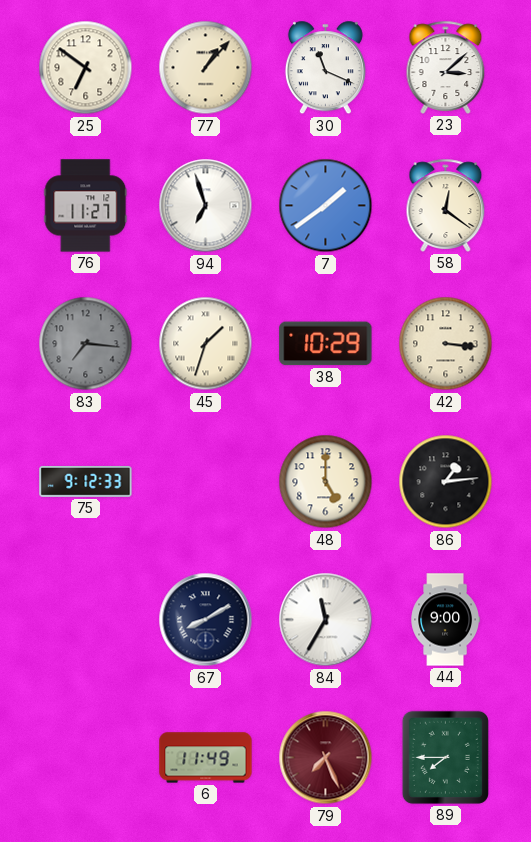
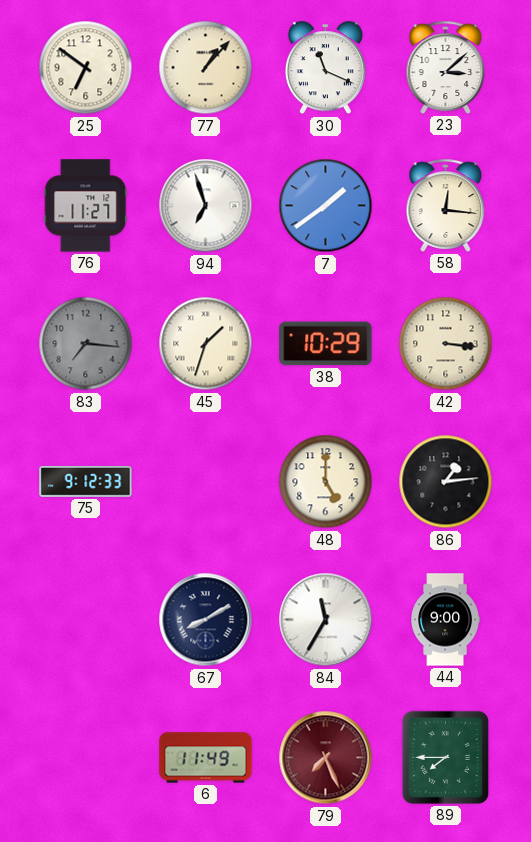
58: 12:21 -> 12:16 (446, 205)
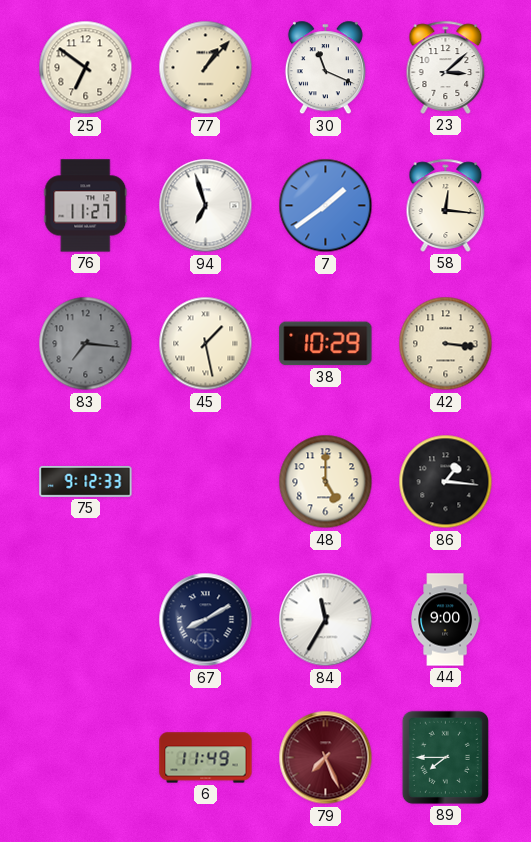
45: 1:33 -> 1:28 (206, 344)
86: 1:14 -> 1:16 (446, 482)
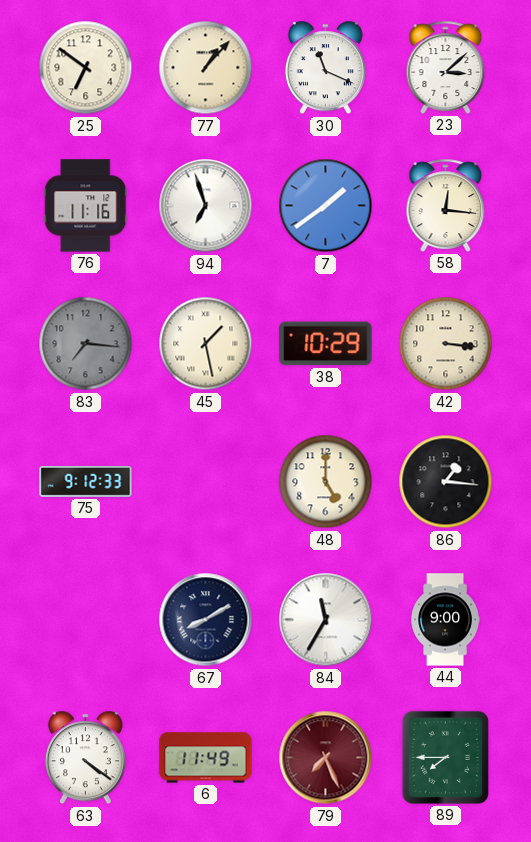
76: 11:27 -> 11:16 (86, 206)
63: none -> 4:21 (85, 758)
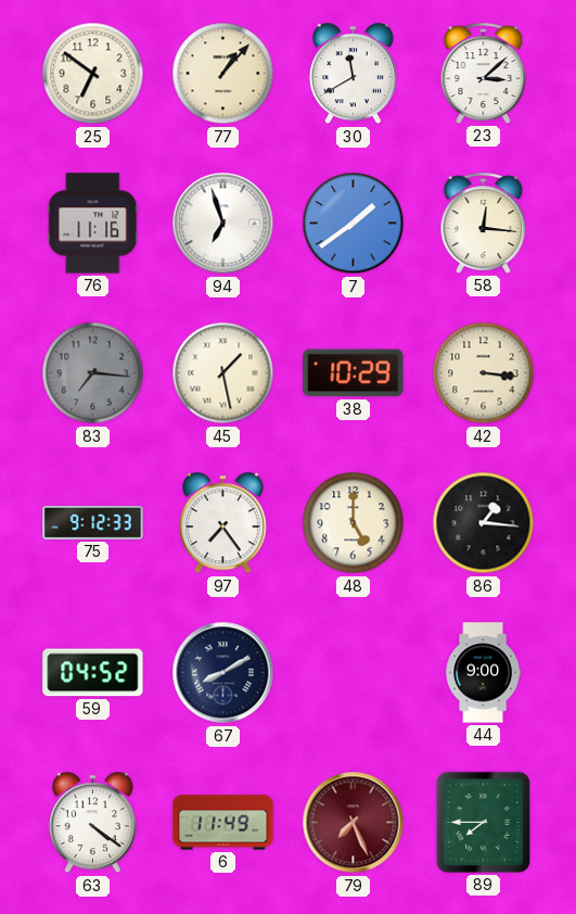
30: 11:19 -> 11:40 (353, 74)
97: none -> 7:24 (222, 523)
59: none -> 04:52 (93, 673)
84: 11:35 -> none (326, 620)
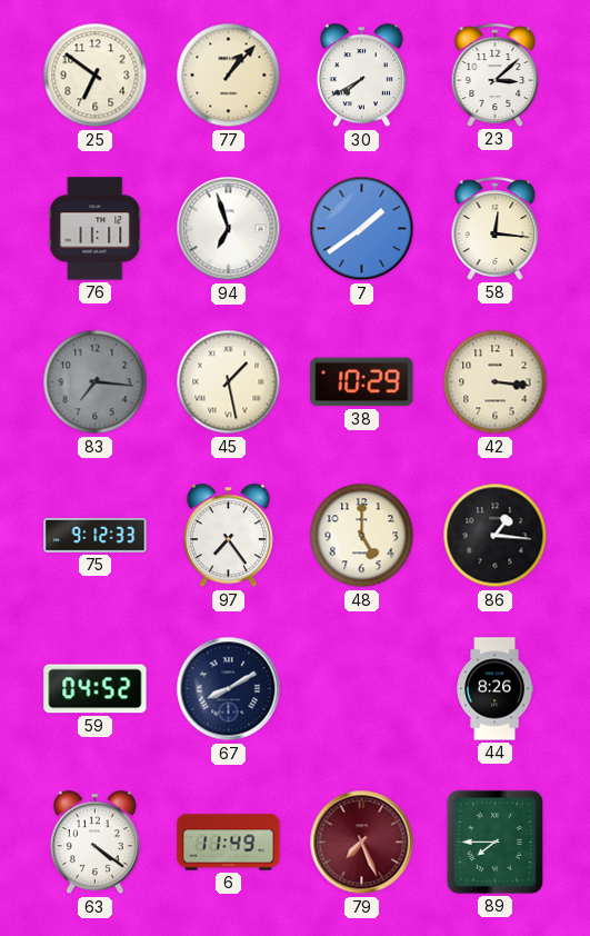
30: 11:40 -> 7:40 (361, 76)
76: 11:16 -> 11:11 (96, 229)
44: 9:00 -> 8:26 (494, 689)
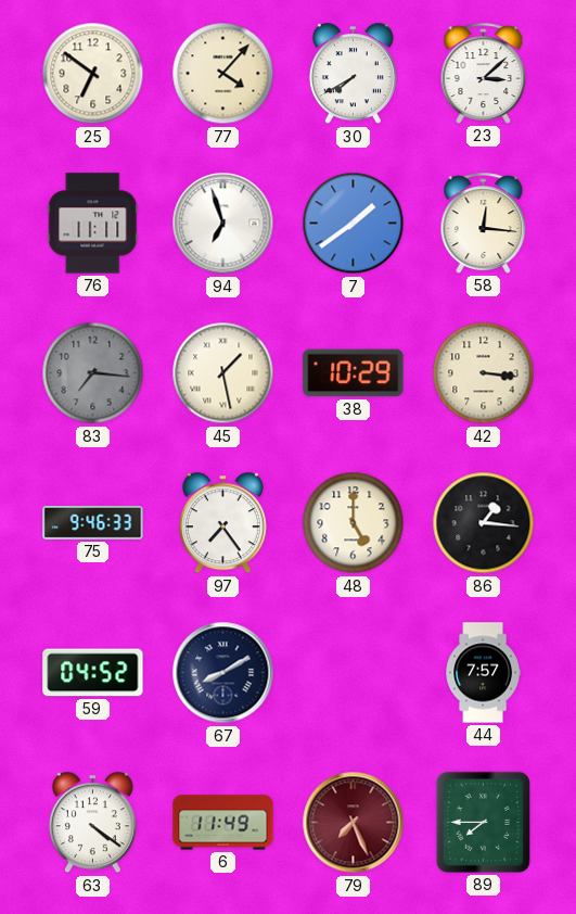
77: 1:07 -> 4:07 (223, 74)
75: 9:12 -> 9:46 (93, 522)
44: 8:26 -> 7:57 (483, 673)
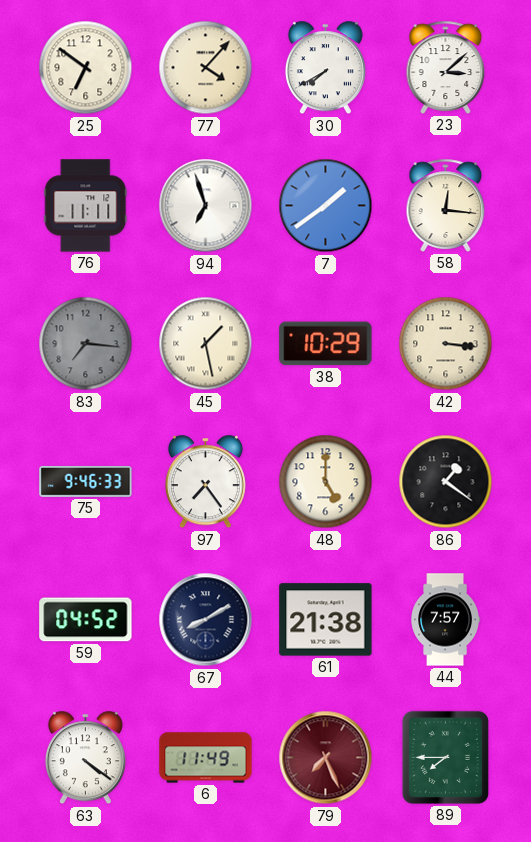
86: 1:16 -> 1:21 (446, 482)
61: none -> 21:38 (326, 620)
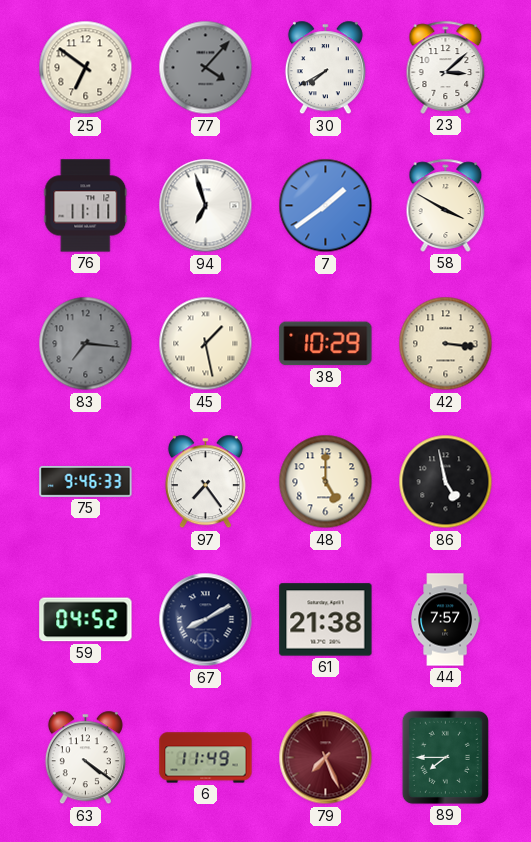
77 dial: cream -> grey (206, 68)
58: 12:16 -> 3:50 (446, 205)
86: 1:21 -> 4:58 (446, 482)
